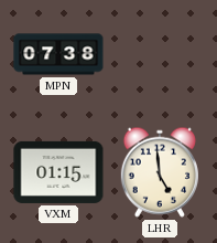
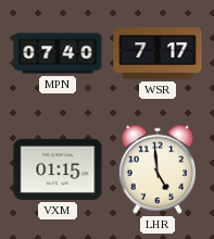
MPN: 07:38 -> 07:40 (58, 53)
WSR: none -> 7:17 (158, 53)
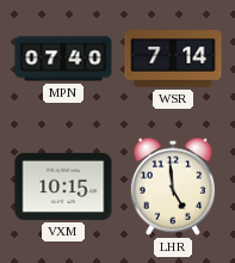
WSR: 7:17 -> 7:14 (173, 59)
VXM: 01:15 -> 10:15 (63, 186)
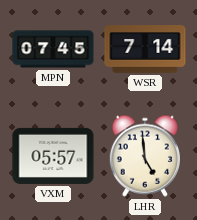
MPN: 07:40 -> 07:45 (53, 49)
VXM: 10:15 -> 05:57 (53, 156)
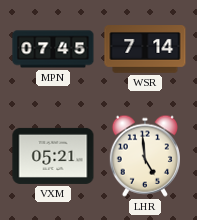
VXM: 05:57 -> 05:21 (53, 156)
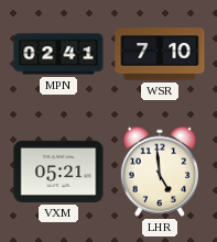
MPN: 07:45 -> 02:41 (58, 54)
WSR: 7:14 -> 7:10 (160, 54)
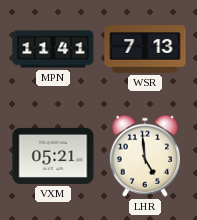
MPN: 02:41 -> 11:41 (53, 49)
WSR: 7:10 -> 7:13 (145, 49)
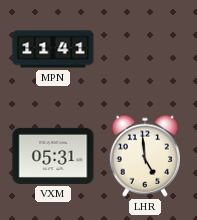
WSR: 7:13 -> none (145, 49)
VXM: 05:21 -> 05:31 (53, 156)
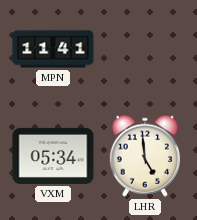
VXM: 05:31 -> 05:34 (53, 156)
